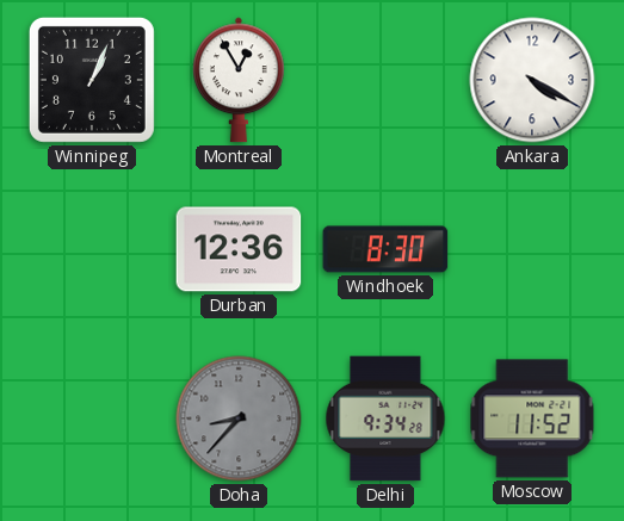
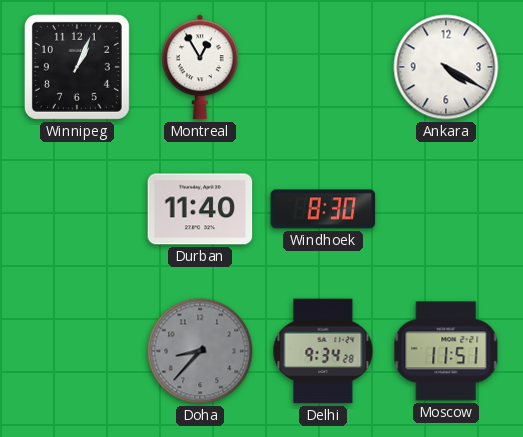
Durban: 12:36 -> 11:40 (200, 209)
Moscow: 11:52 -> 11:51 (446, 351)
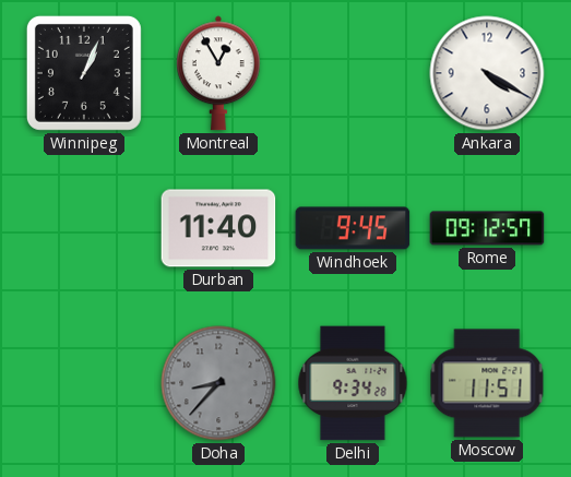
Windhoek: 8:30 -> 9:45 (353, 228)
Rome: none -> 09:12 (487, 228)
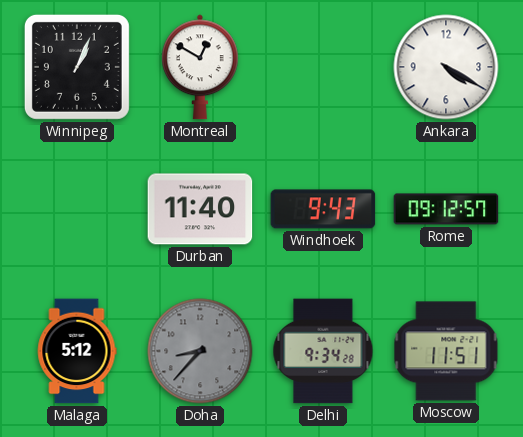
Montreal: 12:55 -> 12:50 (201, 67)
Windhoek: 9:45 -> 9:43 (323, 209)
Malaga: none -> 5:12 (77, 351)
